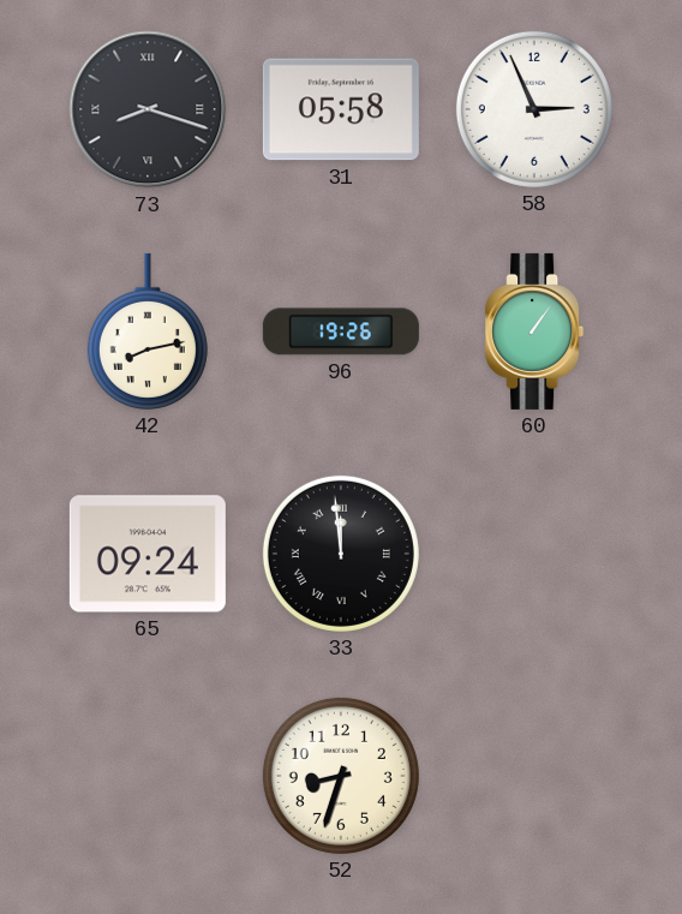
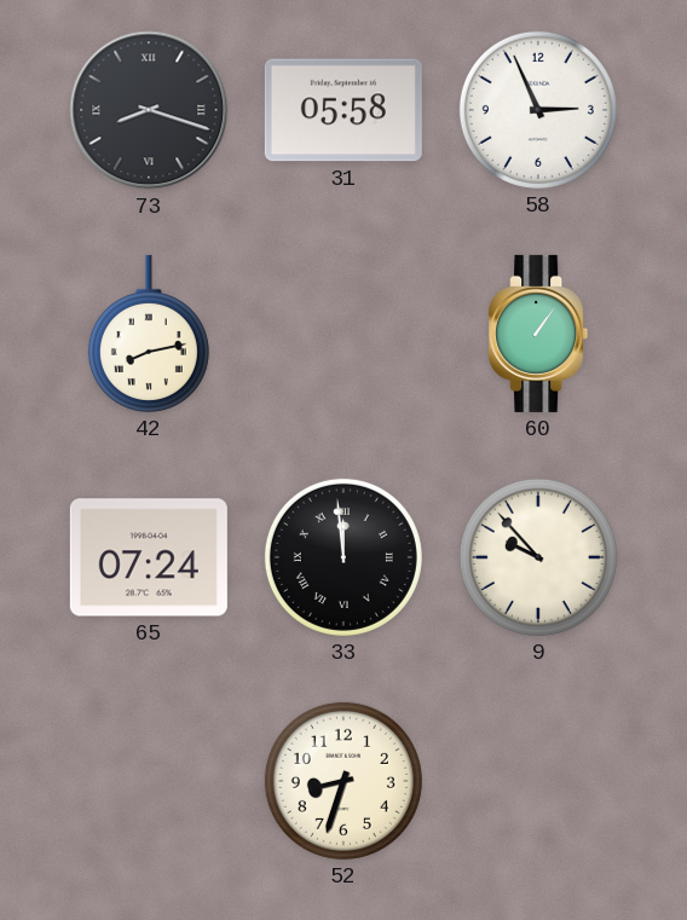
96: 19:26 -> none (341, 331)
65: 09:24 -> 07:24 (149, 557)
9: none -> 9:53 (538, 557)
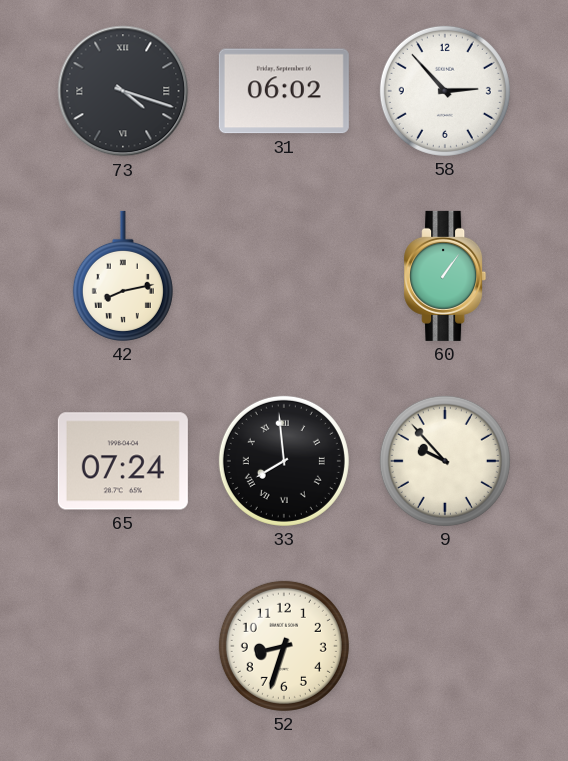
73: 8:18 -> 4:18 (123, 91)
31: 05:58 -> 06:02 (284, 91)
58: 2:56 -> 2:53 (445, 91)
33: 11:59 -> 7:59 (284, 461)
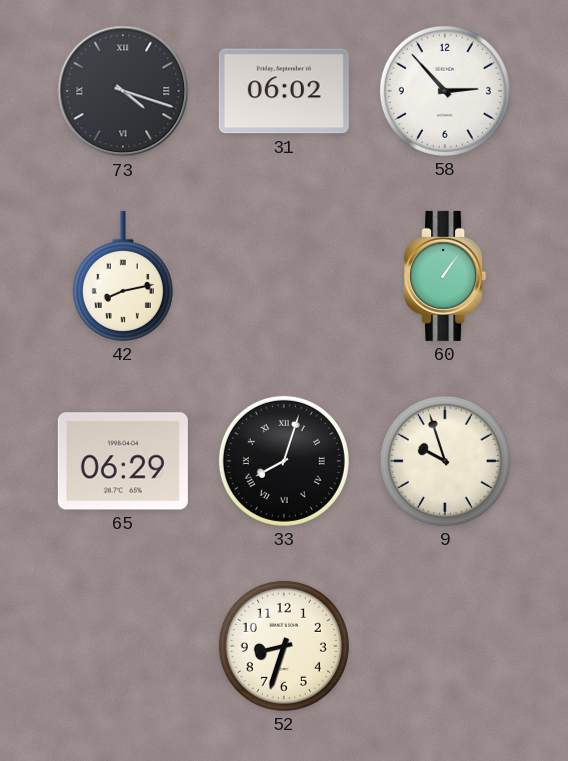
65: 07:24 -> 06:29 (123, 461)
33: 7:59 -> 8:03 (284, 461)
9: 9:53 -> 9:57 (445, 461)
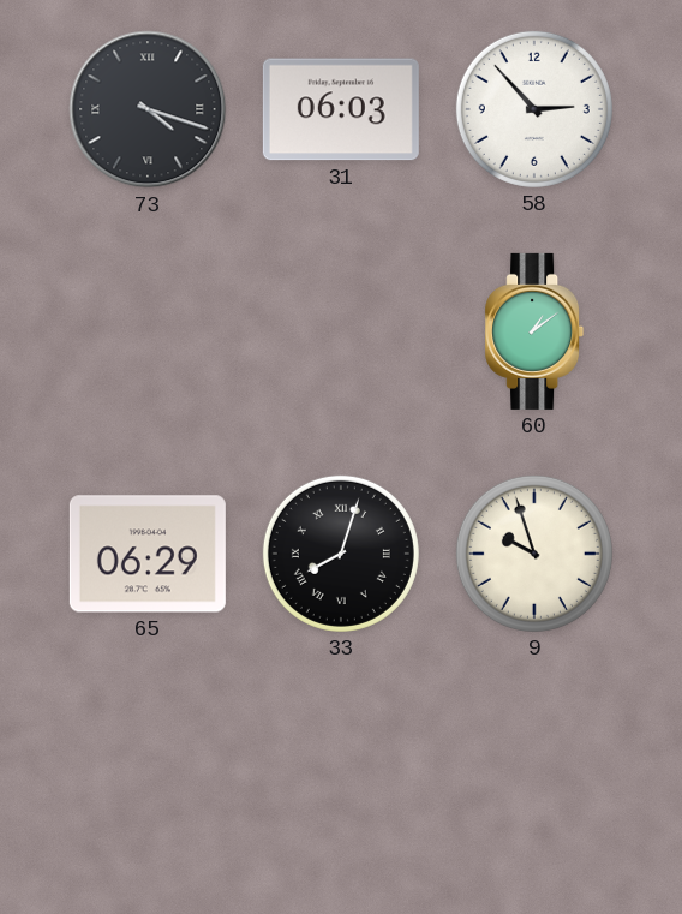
31: 06:02 -> 06:03 (341, 109)
42: 8:13 -> none (123, 276)
60: 1:06 -> 1:09 (534, 331)
52: 8:33 -> none (284, 646)
